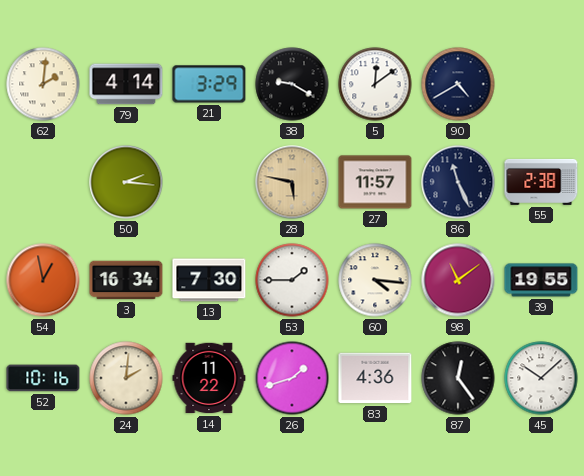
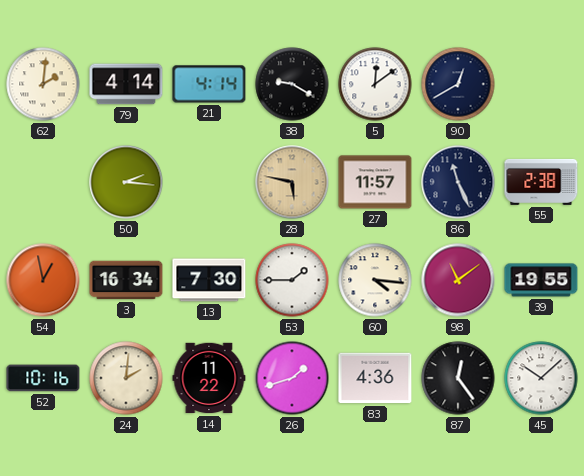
21: 3:29 -> 4:14 (209, 84)
90: 4:40 -> 12:40 (458, 84)
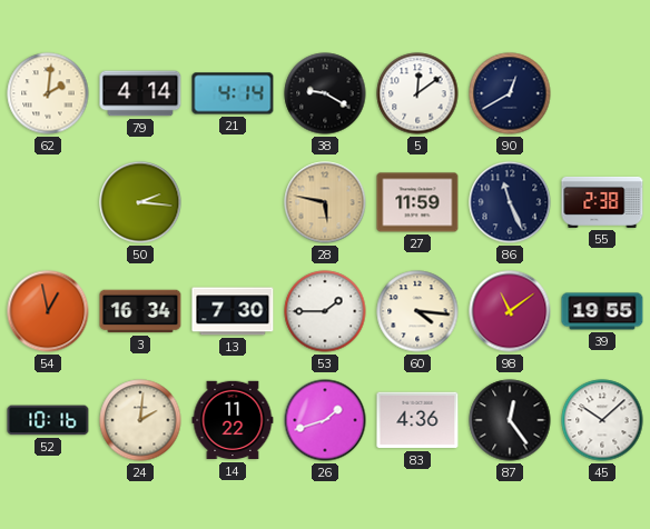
27: 11:57 -> 11:59 (417, 202)
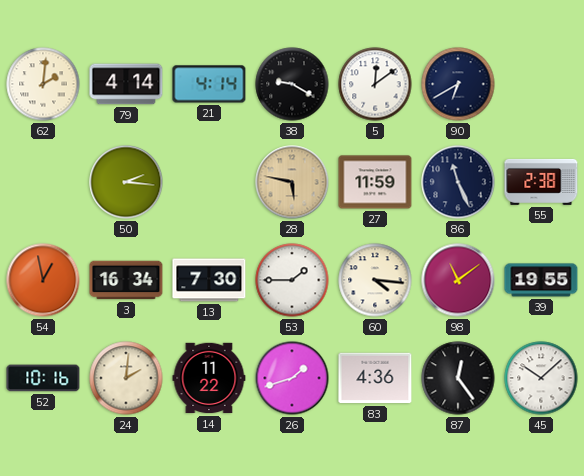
90: 12:40 -> 6:40 (458, 84)
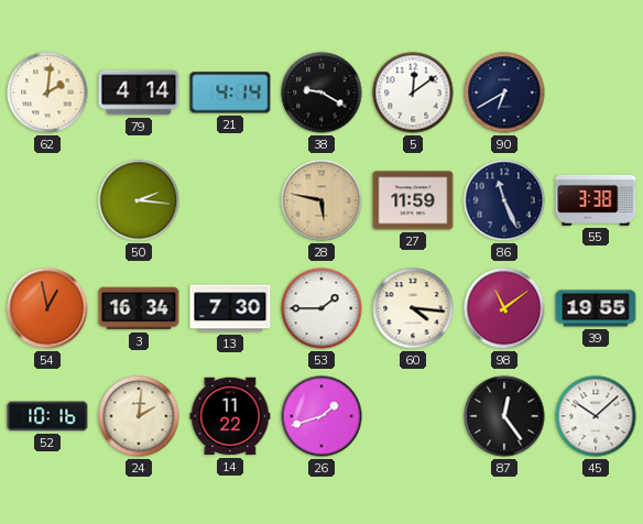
55: 2:38 -> 3:38 (596, 200)
83: 4:36 -> none (375, 378)
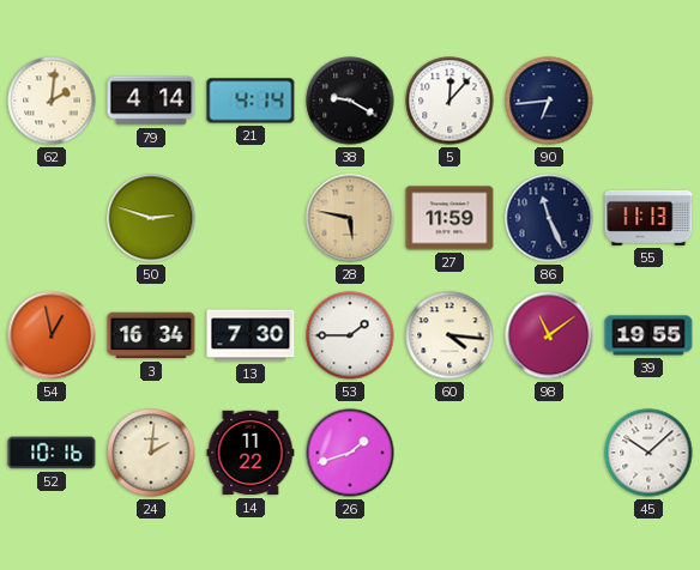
5: 12:09 -> 12:07 (449, 101)
90: 6:40 -> 6:44 (549, 101)
50: 2:16 -> 2:48 (151, 218)
55: 3:38 -> 11:13 (648, 218)
87: 12:24 -> none (504, 416)
